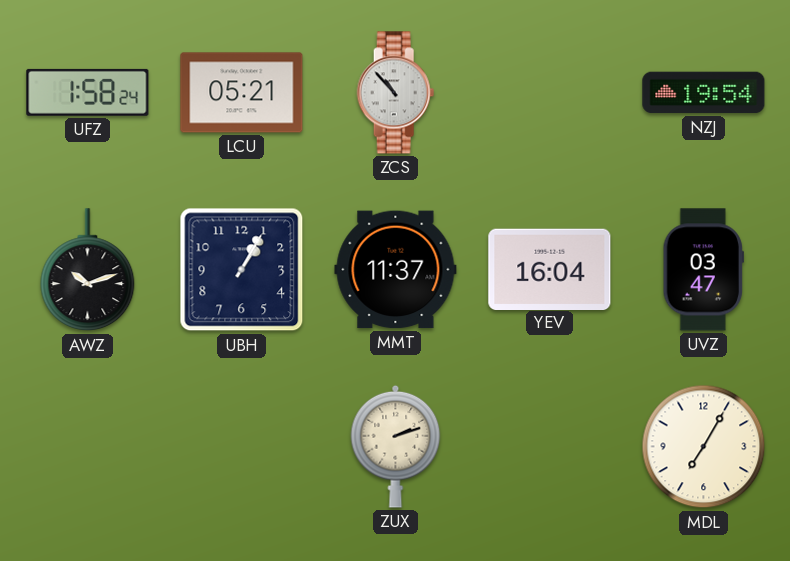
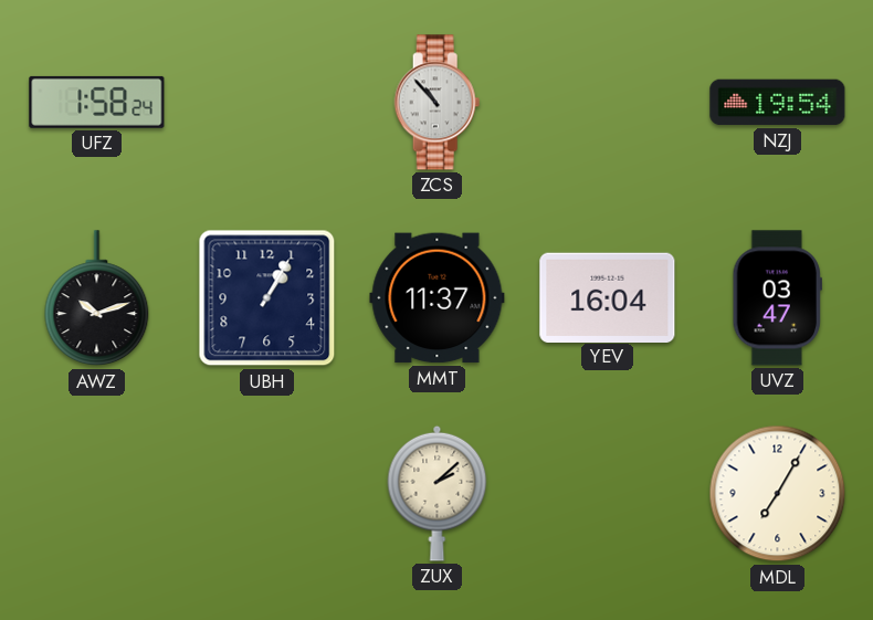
LCU: 05:21 -> none (242, 93)
ZUX: 2:12 -> 2:08 (438, 493)
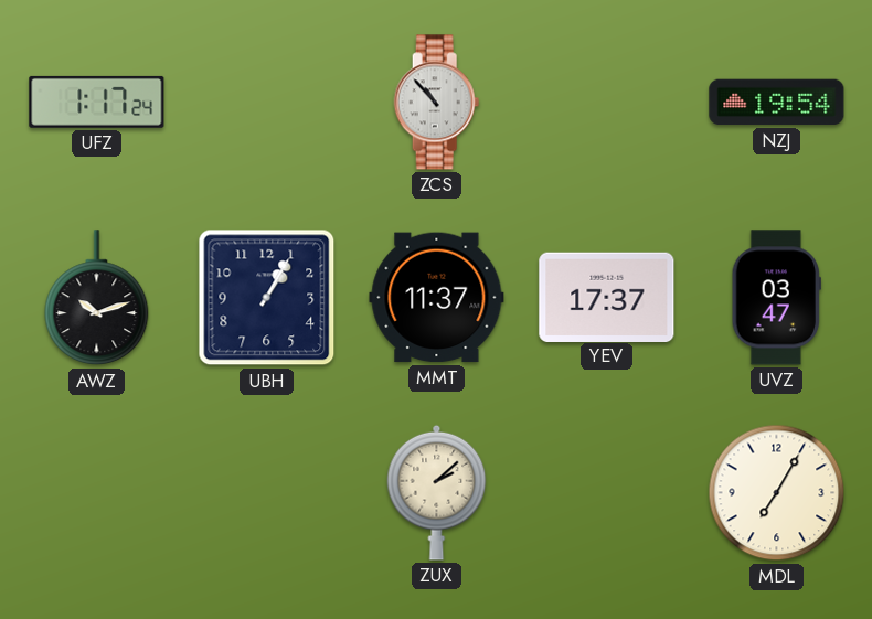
UFZ: 1:58 -> 1:17 (97, 102)
YEV: 16:04 -> 17:37 (607, 297)
